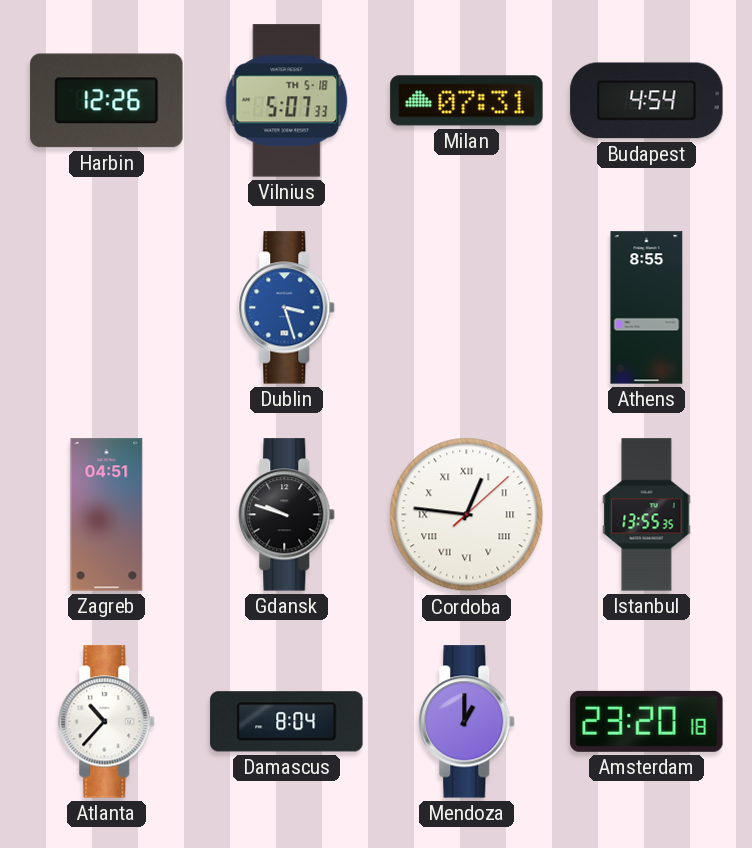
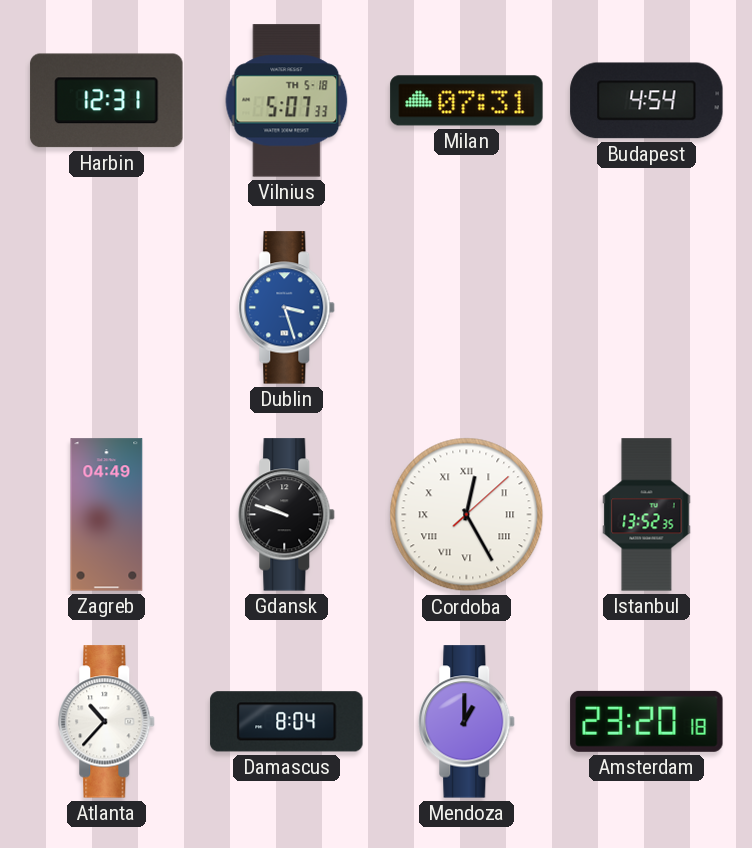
Harbin: 12:26 -> 12:31 (107, 101)
Athens: 8:55 -> none (647, 308)
Zagreb: 04:51 -> 04:49 (107, 515)
Cordoba: 12:46 -> 12:25 (467, 515)
Istanbul: 13:55 -> 13:52 (647, 515)
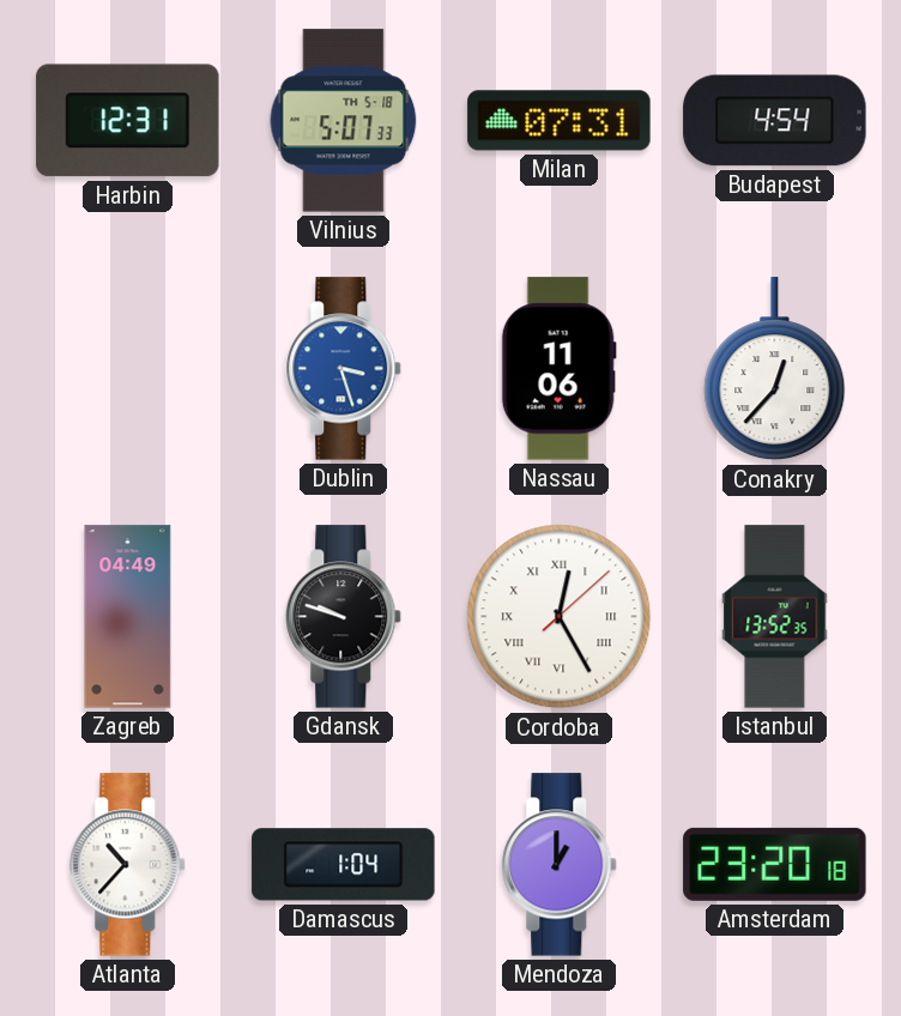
Nassau: none -> 11:06 (558, 369)
Conakry: none -> 12:37 (775, 369)
Damascus: 8:04 -> 1:04 (344, 865)
